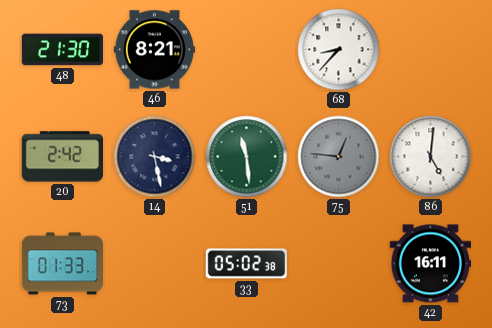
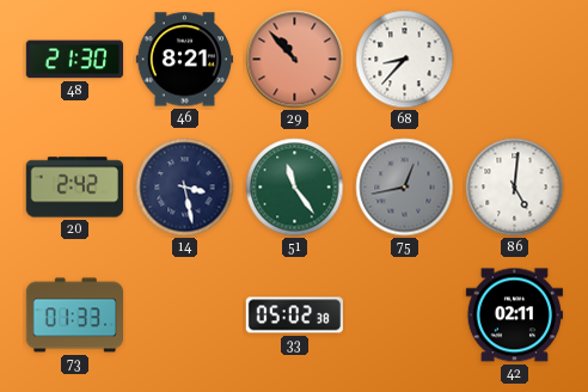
29: none -> 10:53 (295, 60)
51: 11:29 -> 11:24 (295, 188)
75: 12:46 -> 12:43 (405, 188)
42: 16:11 -> 02:11 (514, 316)
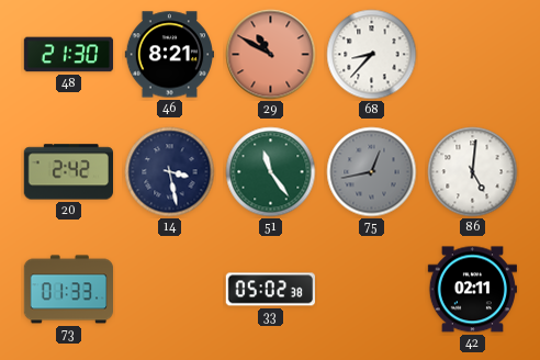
29: 10:53 -> 10:50 (271, 55)
